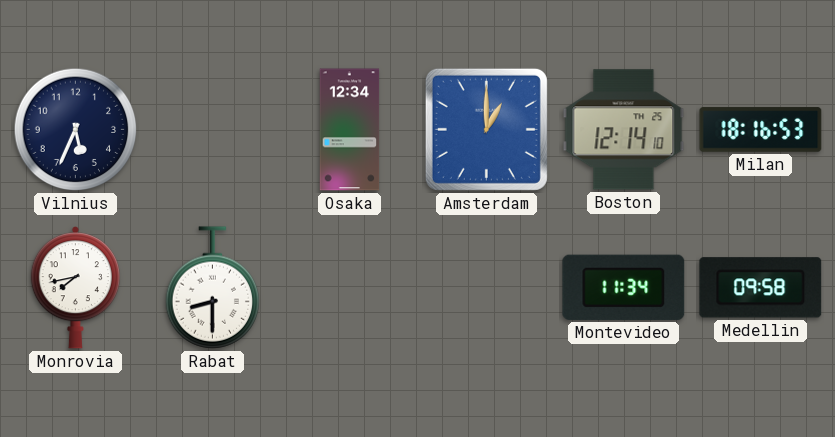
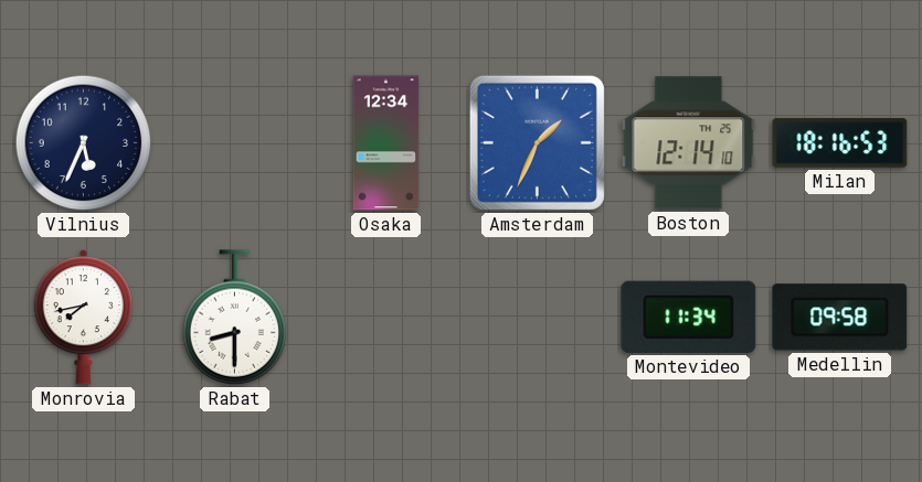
Amsterdam: 1:00 -> 1:34 (537, 142)
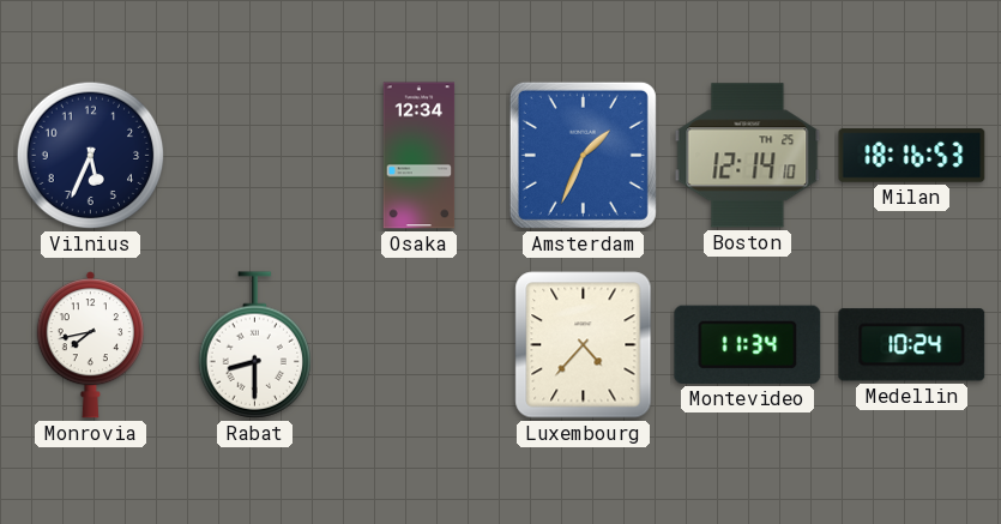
Luxembourg: none -> 4:37 (584, 345)
Medellin: 09:58 -> 10:24 (912, 345)
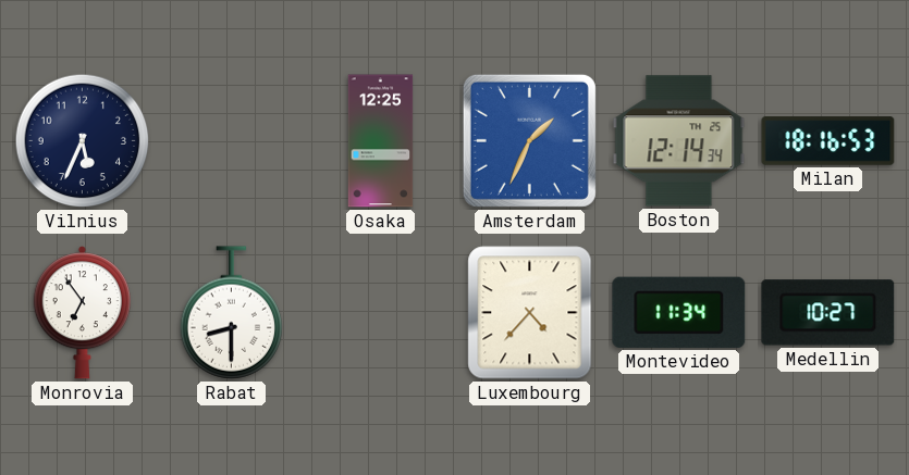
Osaka: 12:34 -> 12:25 (381, 141)
Boston: 12:14:10 -> 12:14:34 (679, 141)
Monrovia: 7:43 -> 6:54 (82, 313)
Medellin: 10:24 -> 10:27 (828, 313)
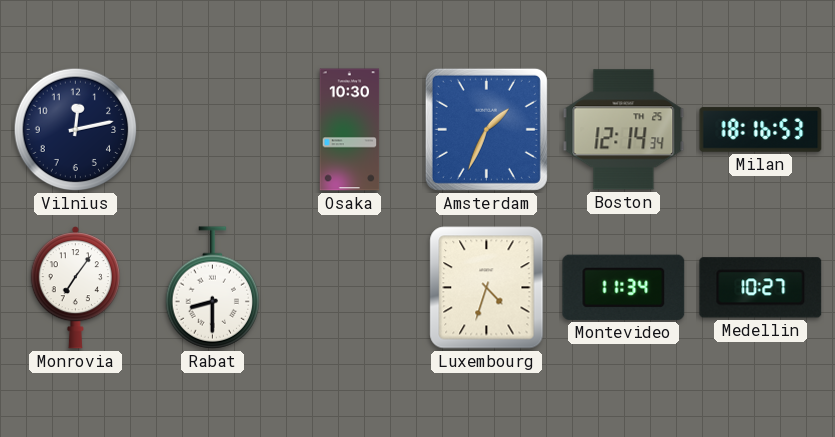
Vilnius: 5:34 -> 12:13 (76, 130)
Osaka: 12:25 -> 10:30 (350, 130)
Monrovia: 6:54 -> 7:06 (75, 288)
Luxembourg: 4:37 -> 4:33 (487, 288)
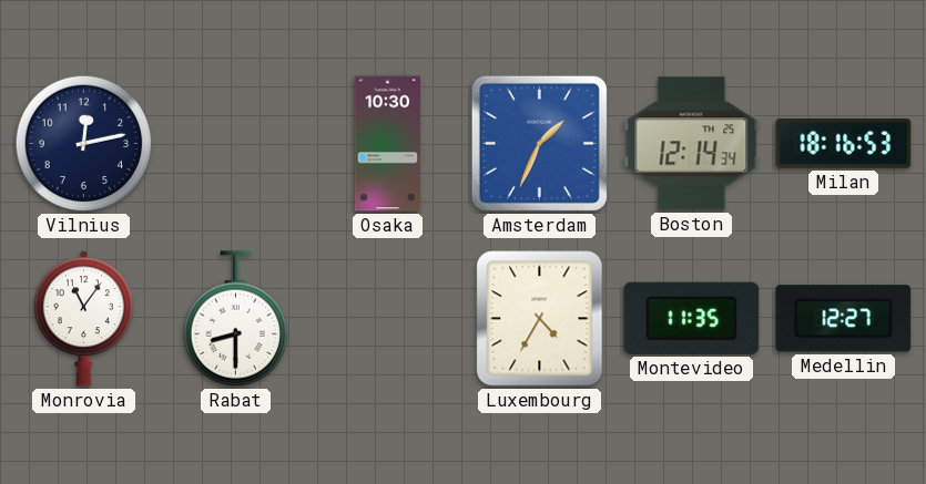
Monrovia: 7:06 -> 11:06 (83, 319)
Luxembourg: 4:33 -> 4:35 (540, 319)
Montevideo: 11:34 -> 11:35 (692, 318)
Medellin: 10:27 -> 12:27 (844, 319)
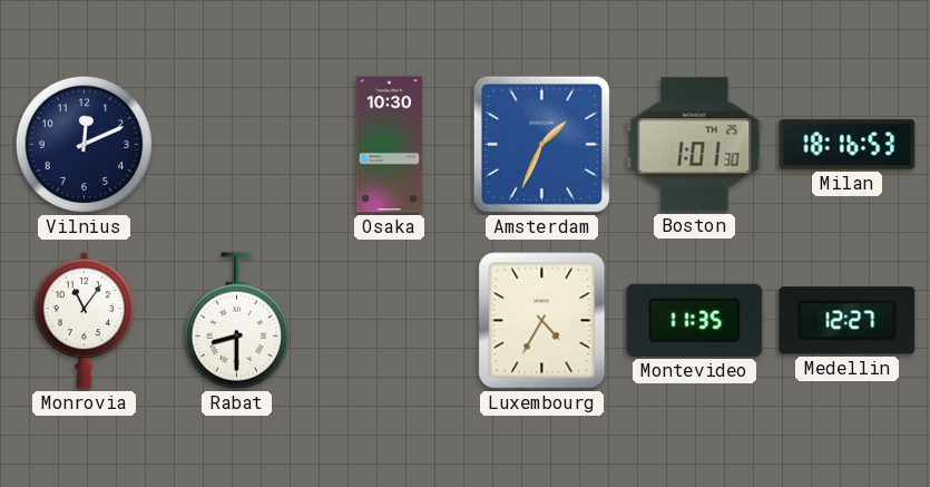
Vilnius: 12:13 -> 12:11 (85, 145)
Boston: 12:14 -> 1:01 (695, 145)
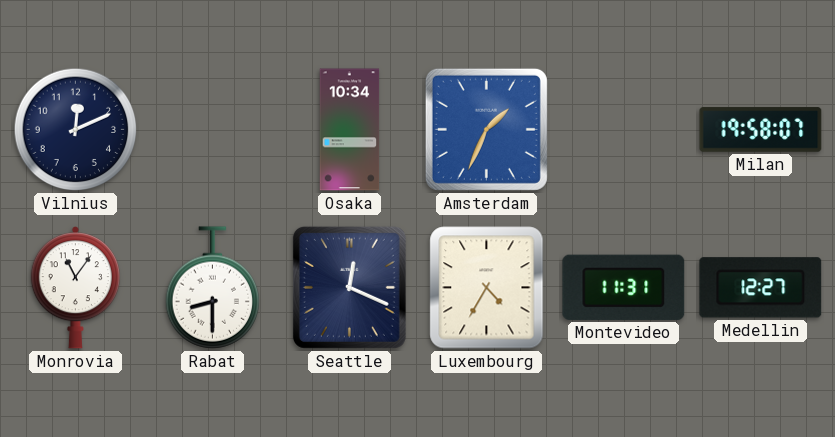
Osaka: 10:30 -> 10:34 (350, 130)
Boston: 1:01 -> none (695, 145)
Milan: 18:16 -> 19:58 (761, 130)
Seattle: none -> 12:19 (349, 287)
Montevideo: 11:35 -> 11:31 (624, 287)
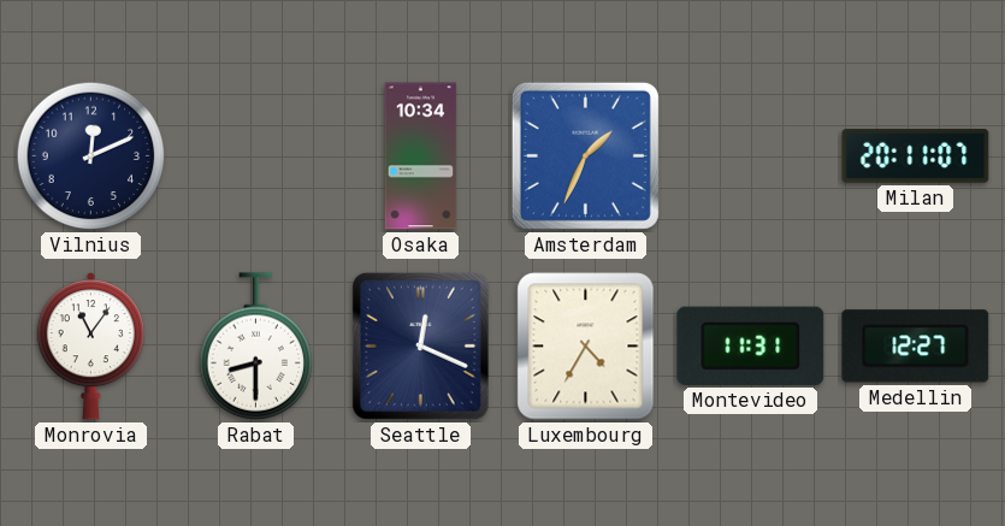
Milan: 19:58 -> 20:11 (916, 156)
